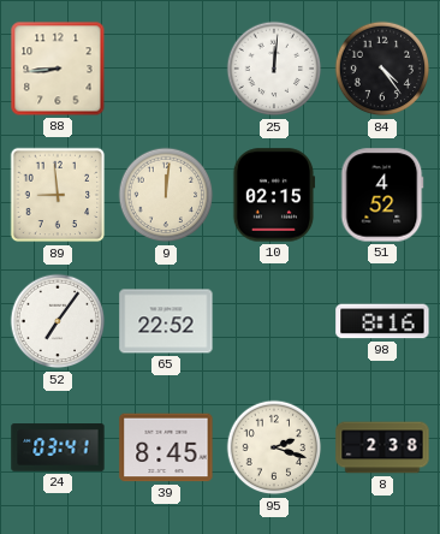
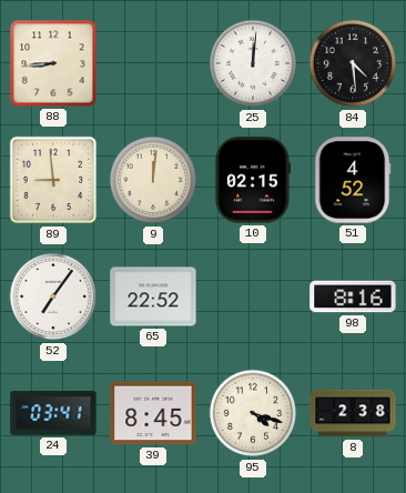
84: 4:24 -> 4:29 (353, 63)
95: 2:18 -> 4:18 (253, 413)
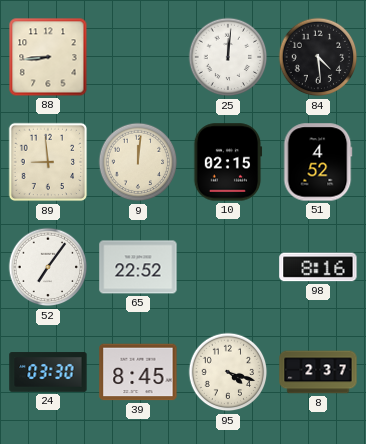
24: 03:41 -> 03:30 (48, 372)
8: 2:38 -> 2:37 (318, 372)
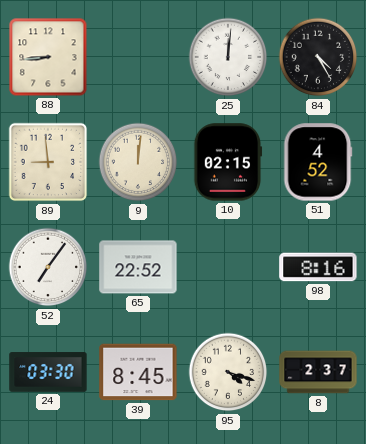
84: 4:29 -> 4:25 (318, 57)
